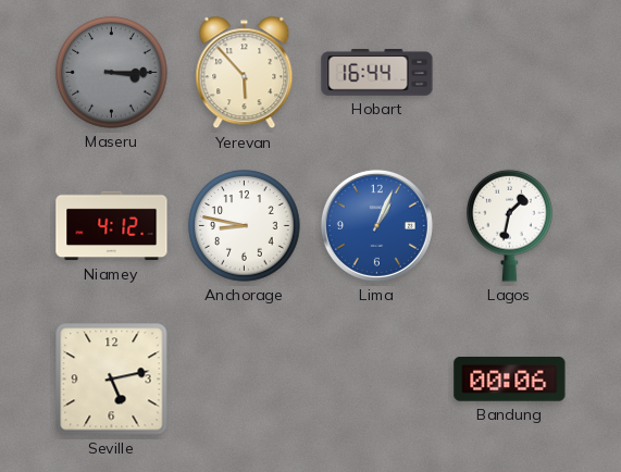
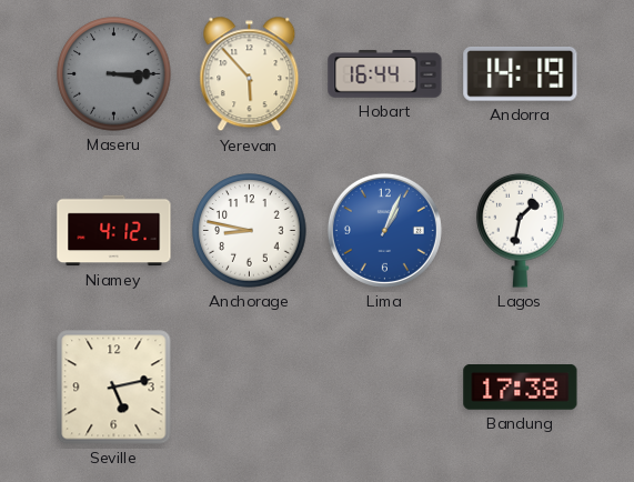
Andorra: none -> 14:19 (521, 73)
Bandung: 00:06 -> 17:38 (521, 388)
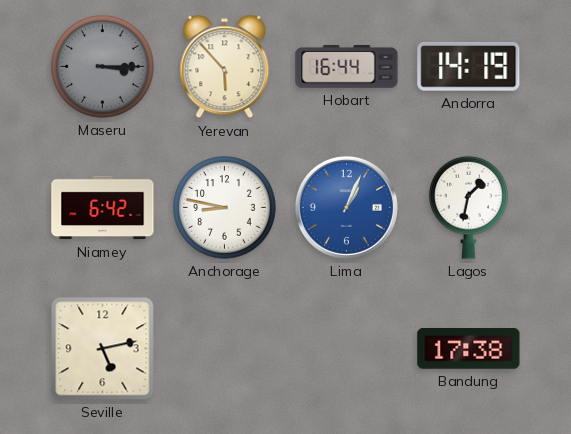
Niamey: 4:12 -> 6:42 (103, 208)
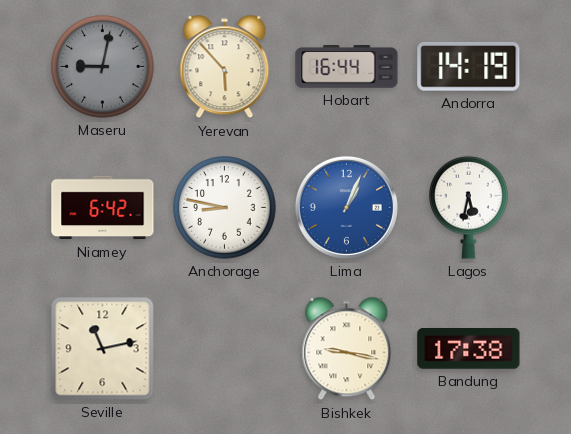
Maseru: 3:15 -> 9:02 (103, 67)
Lagos: 1:32 -> 5:32 (469, 207)
Seville: 5:13 -> 11:13 (103, 349)
Bishkek: none -> 9:17 (347, 349)
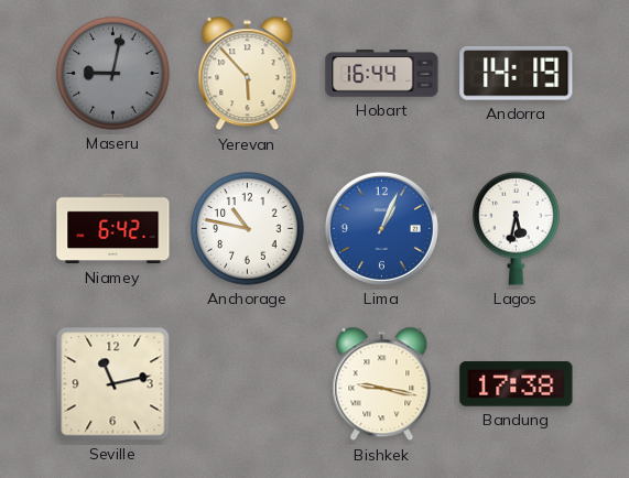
Anchorage: 8:47 -> 10:47 (248, 229)
